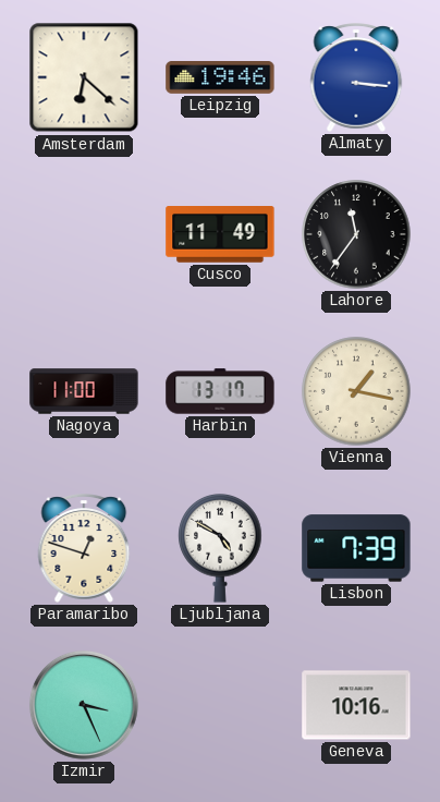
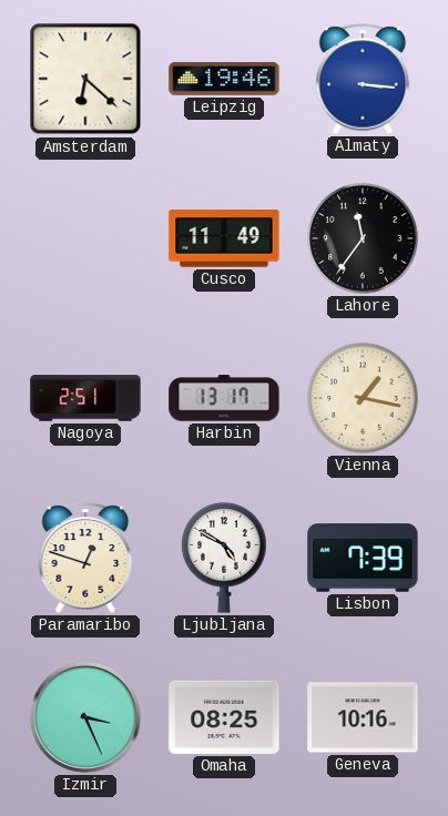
Nagoya: 11:00 -> 2:51 (85, 398)
Omaha: none -> 08:25 (224, 717)
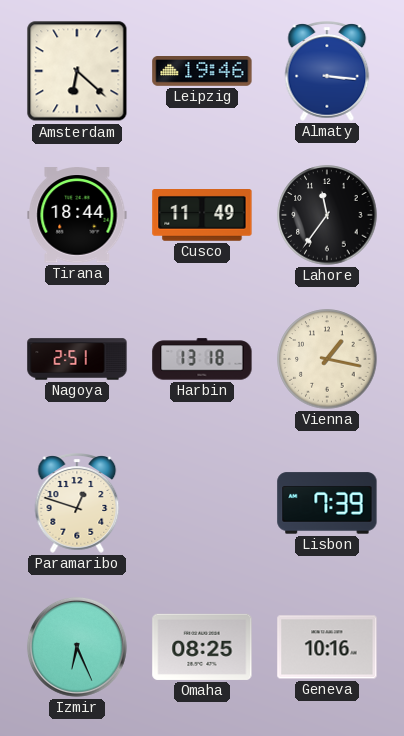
Tirana: none -> 18:44 (77, 215)
Harbin: 13:17 -> 13:18 (202, 359)
Ljubljana: 4:50 -> none (224, 559)
Izmir: 3:26 -> 6:26 (77, 647)
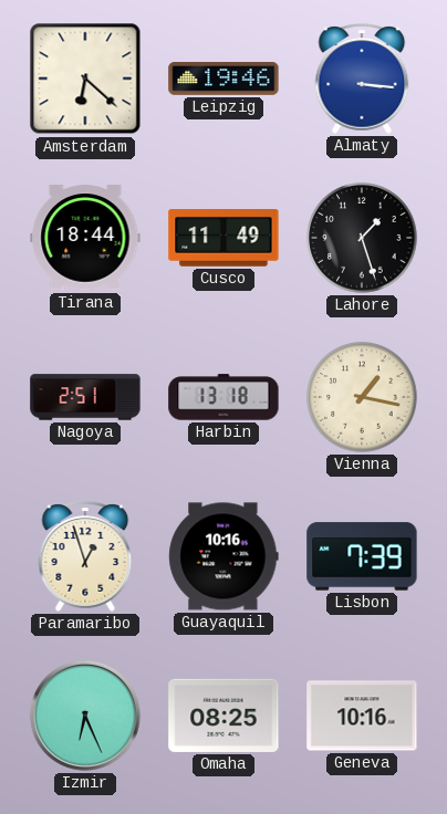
Lahore: 11:36 -> 1:27 (362, 238)
Paramaribo: 12:48 -> 12:57 (85, 556)
Guayaquil: none -> 10:16 (224, 556)
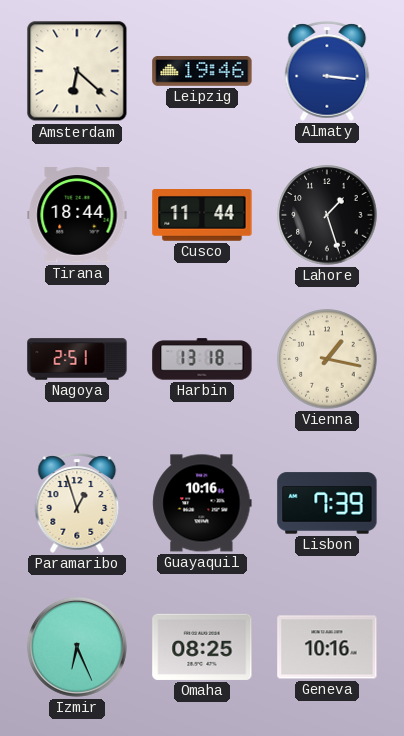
Cusco: 11:49 -> 11:44 (202, 215)
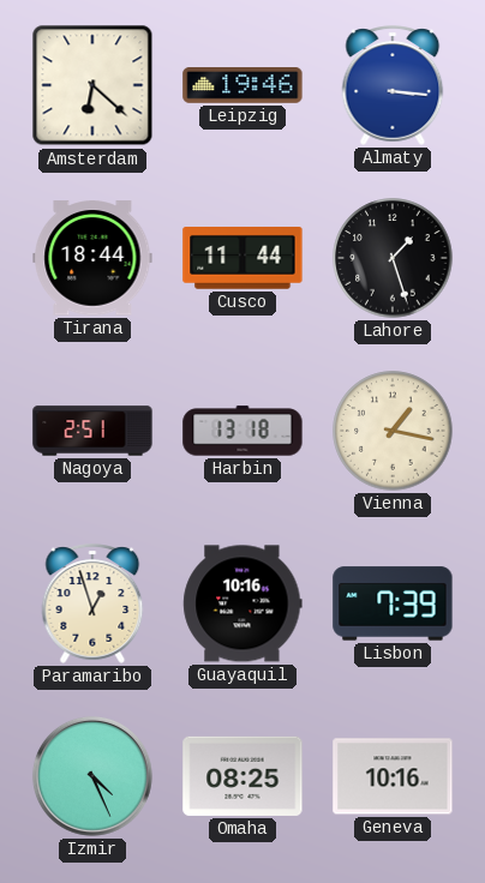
Izmir: 6:26 -> 4:26 (92, 776)
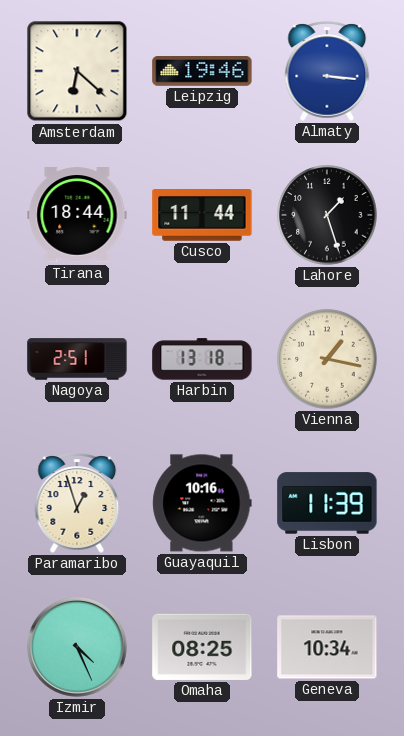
Lisbon: 7:39 -> 11:39 (327, 503)
Geneva: 10:16 -> 10:34 (327, 647)
